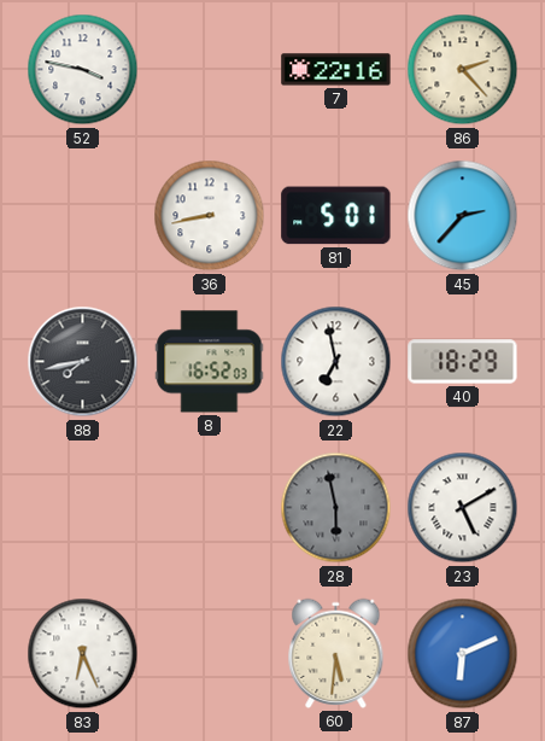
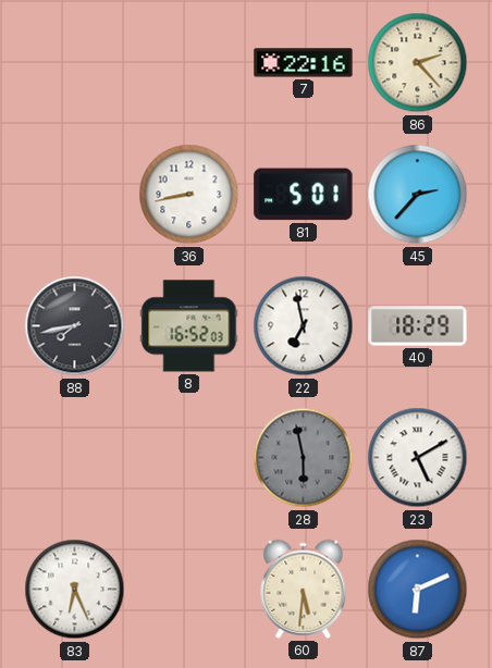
52: 3:47 -> none (83, 70)
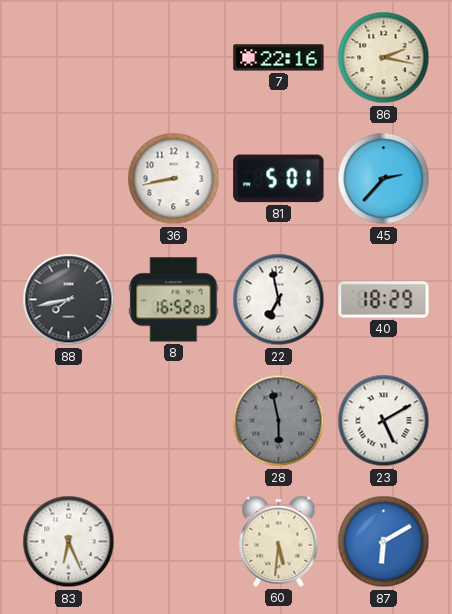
86: 2:23 -> 2:17 (384, 58)
87: 6:11 -> 6:10 (384, 542)
